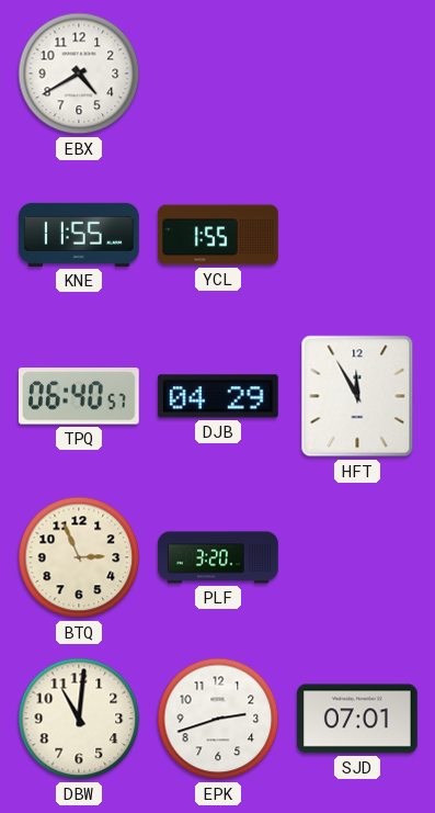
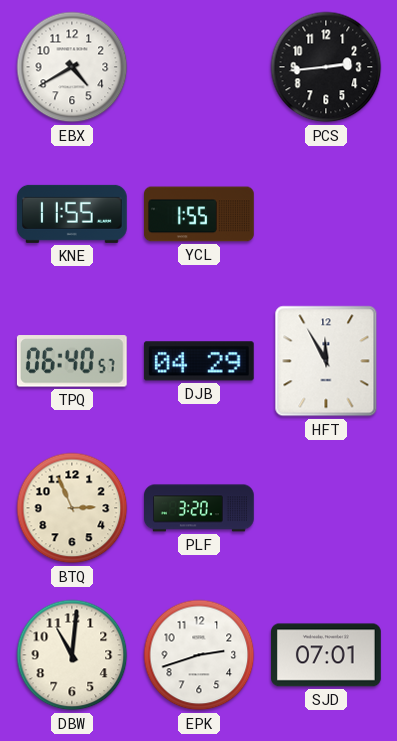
PCS: none -> 2:44 (326, 67)
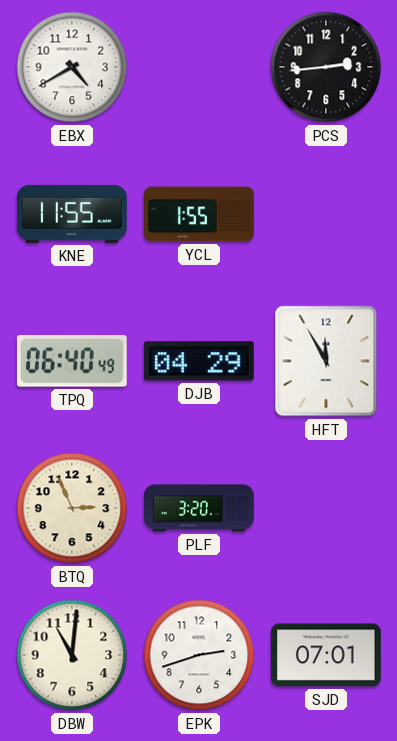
TPQ: 06:40:57 -> 06:40:49 (72, 361)
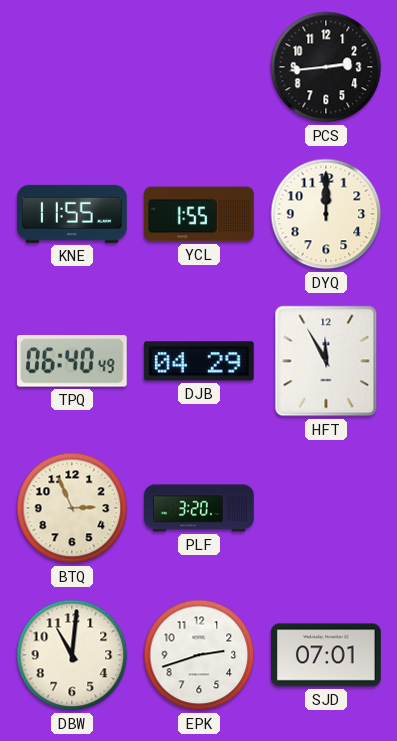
EBX: 4:40 -> none (72, 67)
DYQ: none -> 12:00 (326, 214)
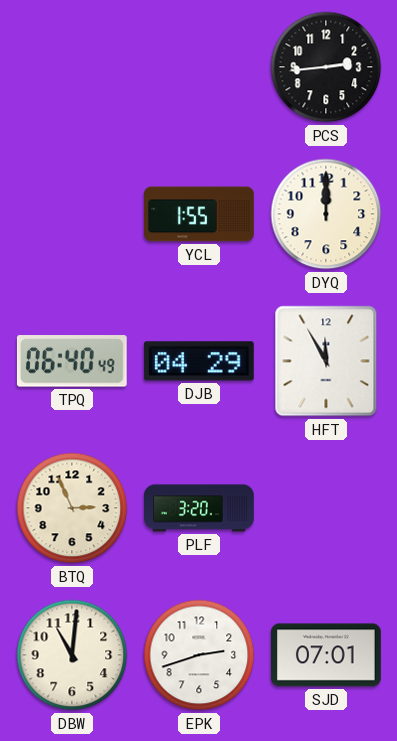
KNE: 11:55 -> none (73, 214)
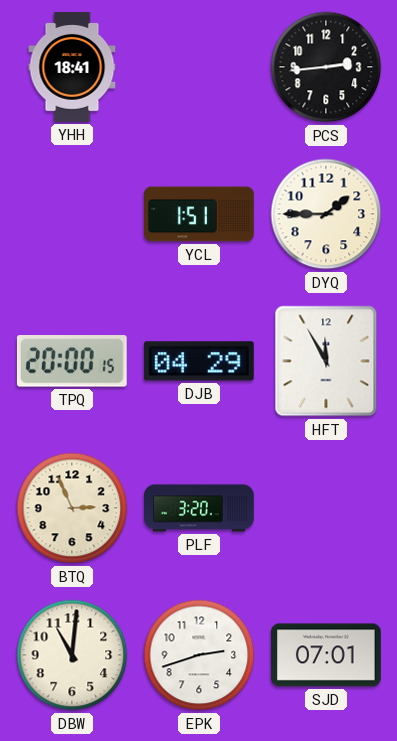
YHH: none -> 18:41 (72, 67)
YCL: 1:55 -> 1:51 (200, 214)
DYQ: 12:00 -> 1:45 (326, 214)
TPQ: 06:40 -> 20:00 (72, 361)
